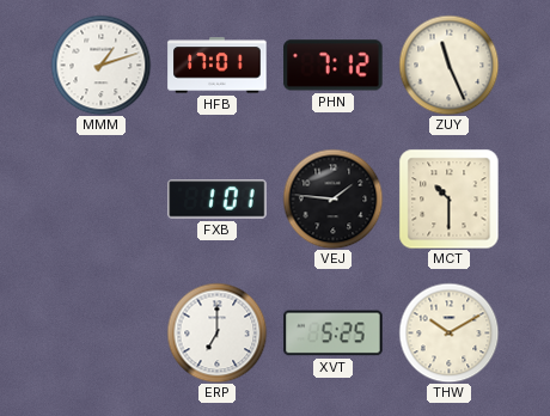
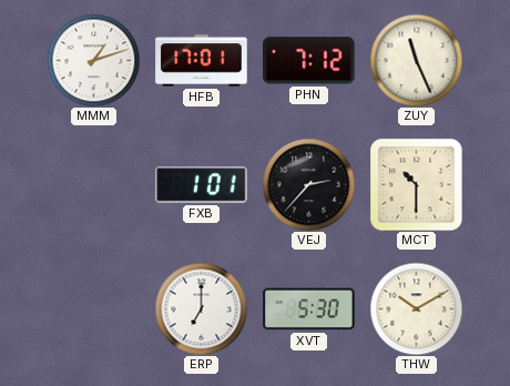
VEJ: 1:46 -> 2:37 (308, 184)
XVT: 5:25 -> 5:30 (309, 309)
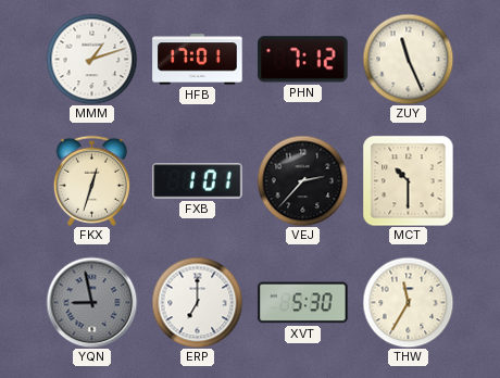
FKX: none -> 12:33 (91, 180)
YQN: none -> 8:58 (91, 302)
THW: 10:10 -> 11:35 (408, 302)
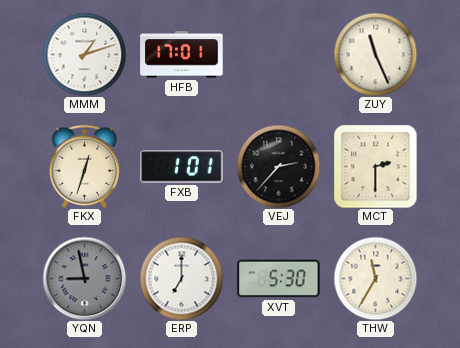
PHN: 7:12 -> none (303, 60)
MCT: 10:30 -> 2:30 (375, 166)
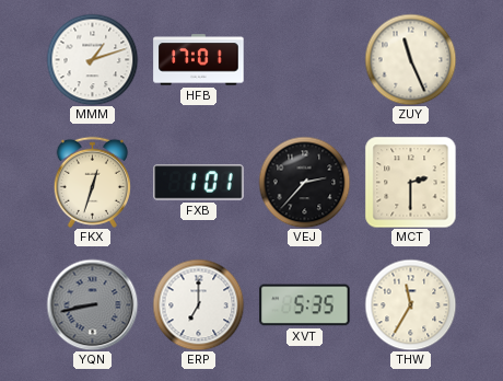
YQN: 8:58 -> 8:43 (92, 304)
XVT: 5:30 -> 5:35 (305, 305)
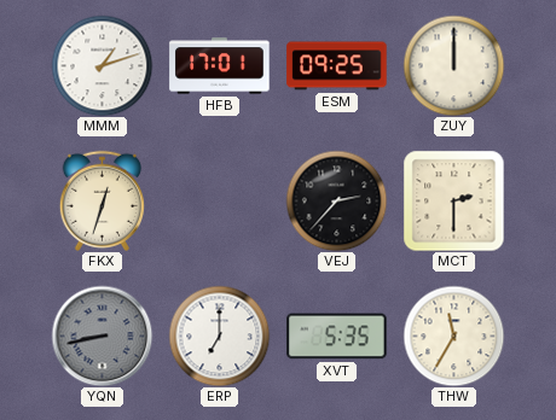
ESM: none -> 09:25 (337, 66)
ZUY: 11:26 -> 12:00 (453, 65)
FXB: 1:01 -> none (199, 183)
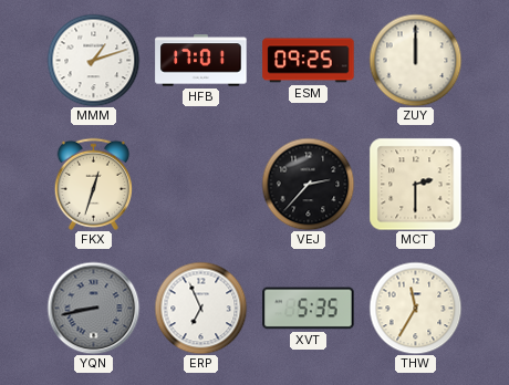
ERP: 7:00 -> 6:56 (200, 308)
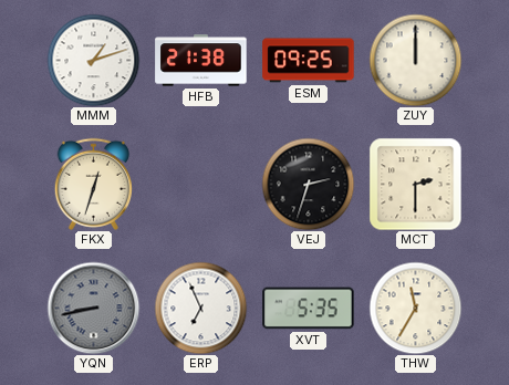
HFB: 17:01 -> 21:38 (201, 61)
VEJ: 2:37 -> 2:33 (308, 184)
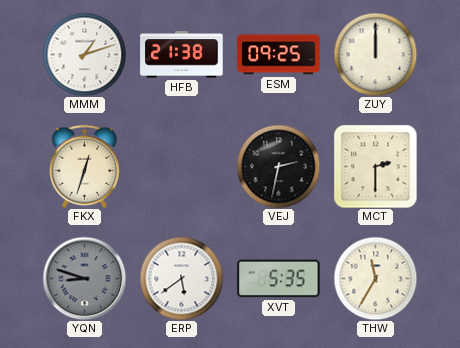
VEJ: 2:33 -> 2:32 (278, 166)
YQN: 8:43 -> 8:48 (84, 278)
ERP: 6:56 -> 5:39 (181, 278)
